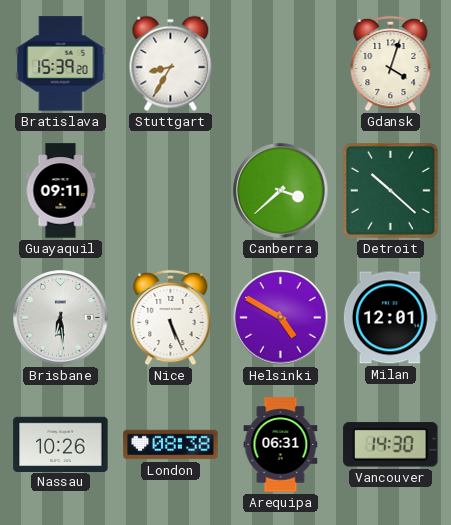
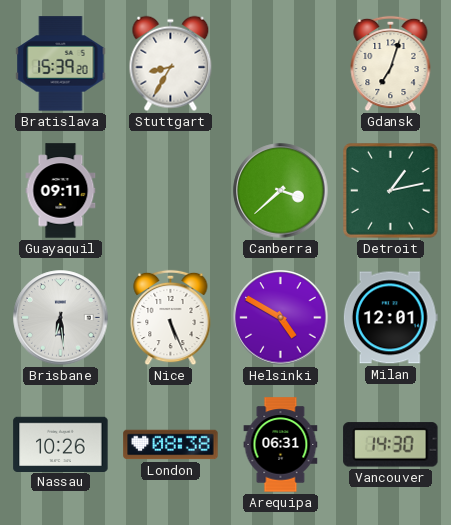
Gdansk: 4:03 -> 7:03 (391, 64)
Detroit: 10:22 -> 1:13 (391, 191)
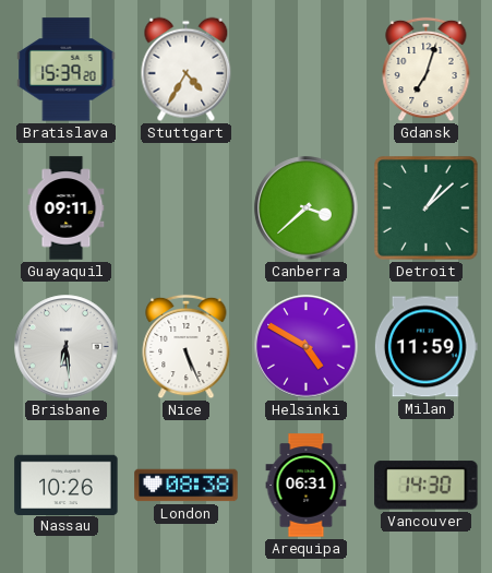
Stuttgart: 8:35 -> 4:35 (187, 70)
Detroit: 1:13 -> 1:08 (427, 208)
Milan: 12:01 -> 11:59 (425, 347)
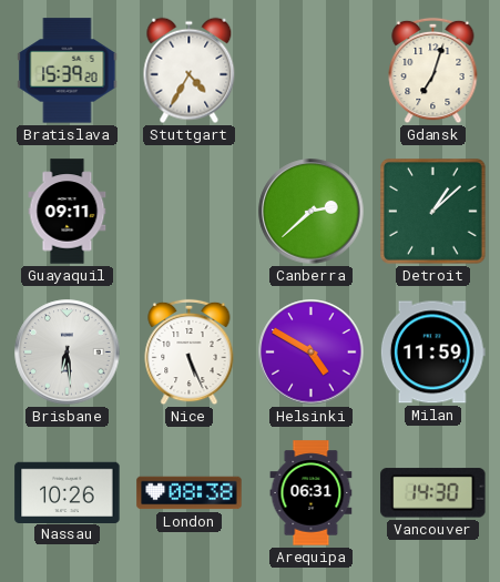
Canberra: 3:38 -> 2:38 (312, 212)
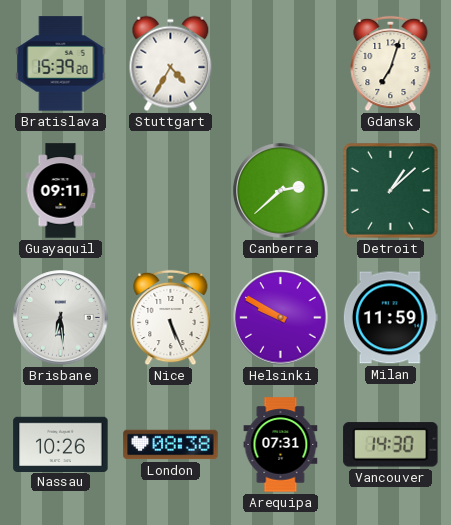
Helsinki: 4:50 -> 9:50 (281, 318)
Arequipa: 06:31 -> 07:31 (281, 445)
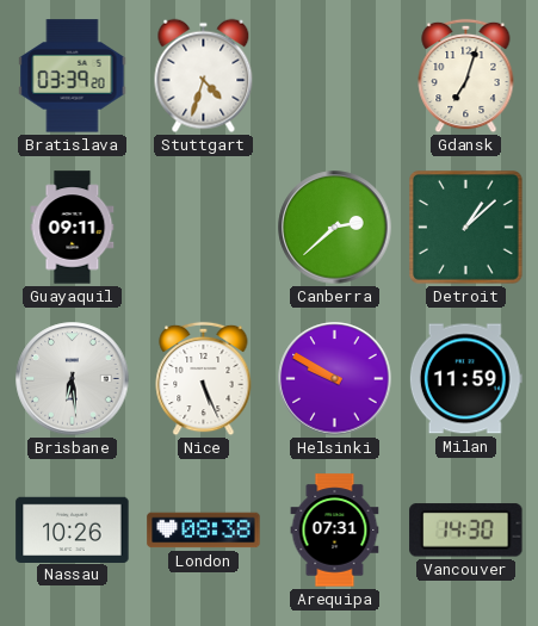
Bratislava: 15:39 -> 03:39 (73, 76)
Stuttgart: 4:35 -> 4:33 (204, 76)
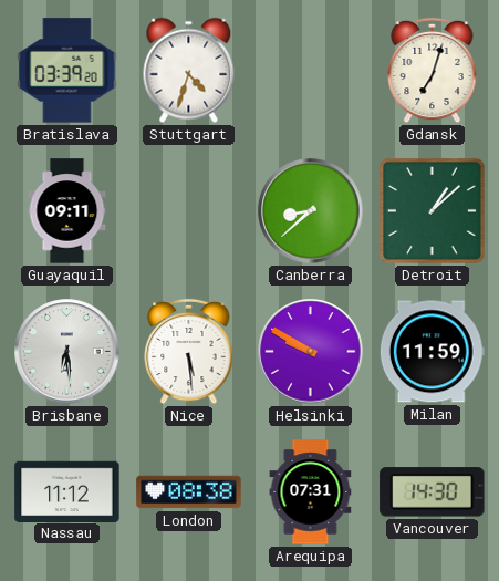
Canberra: 2:38 -> 8:38 (311, 211)
Nice: 5:26 -> 5:29 (189, 352)
Nassau: 10:26 -> 11:12 (67, 491)
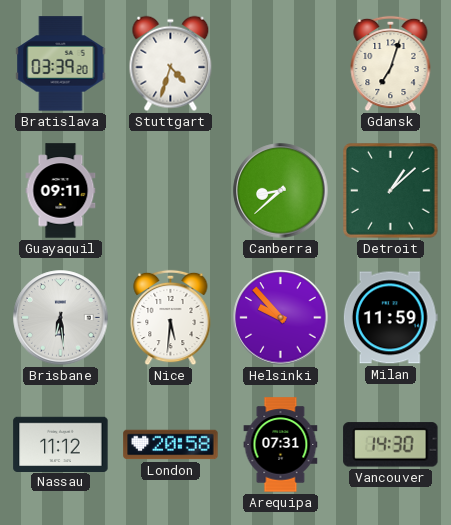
Nice: 5:29 -> 5:31 (171, 318)
Helsinki: 9:50 -> 9:53 (281, 318)
London: 08:38 -> 20:58 (171, 445)
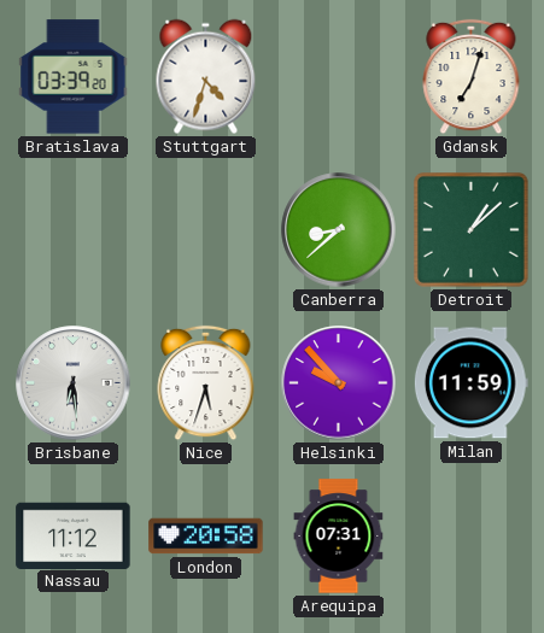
Guayaquil: 09:11 -> none (61, 191)
Nice: 5:31 -> 5:33 (206, 383)
Vancouver: 14:30 -> none (391, 445)
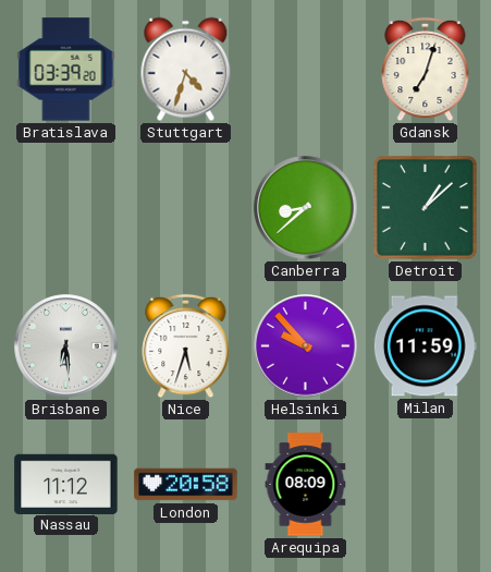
Arequipa: 07:31 -> 08:09 (306, 485)
